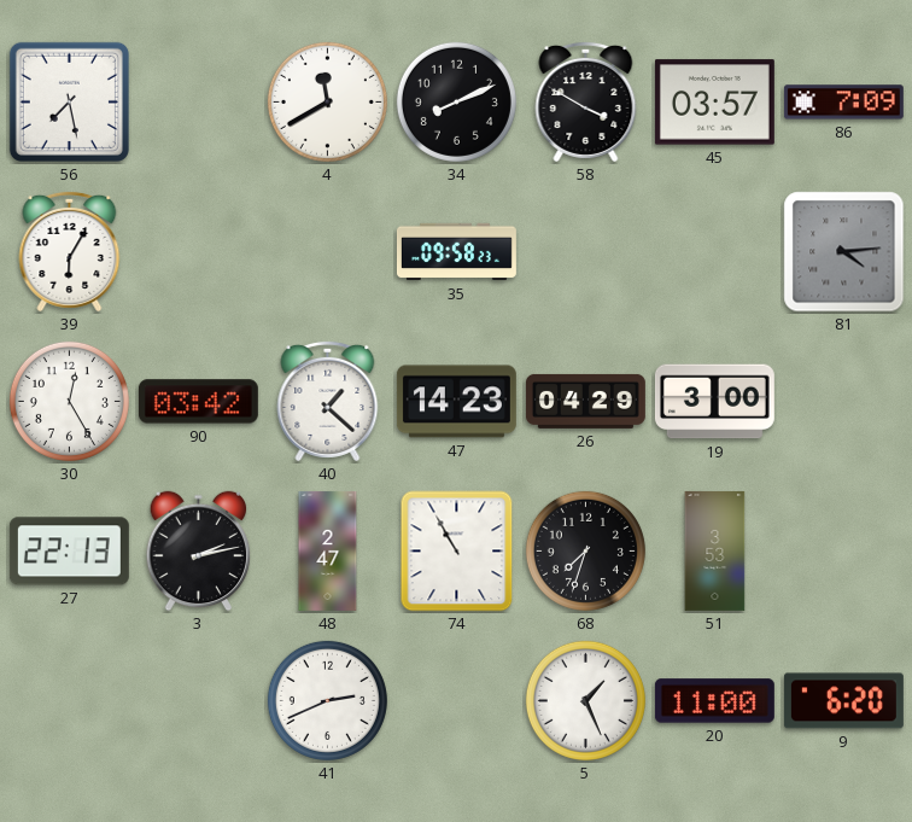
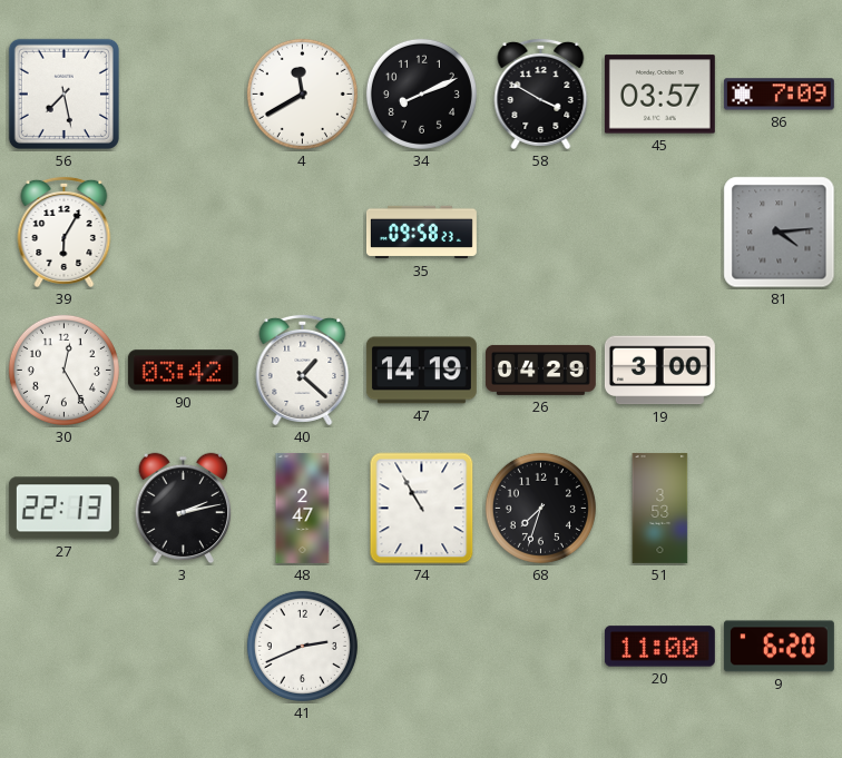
47: 14:23 -> 14:19 (421, 371)
5: 1:26 -> none (585, 700)
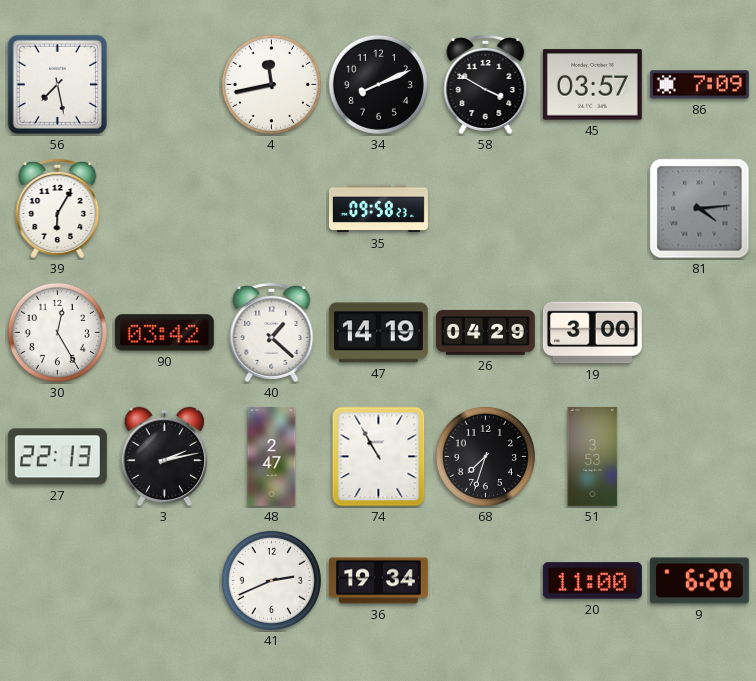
4: 11:40 -> 11:43 (271, 84)
36: none -> 19:34 (378, 581)
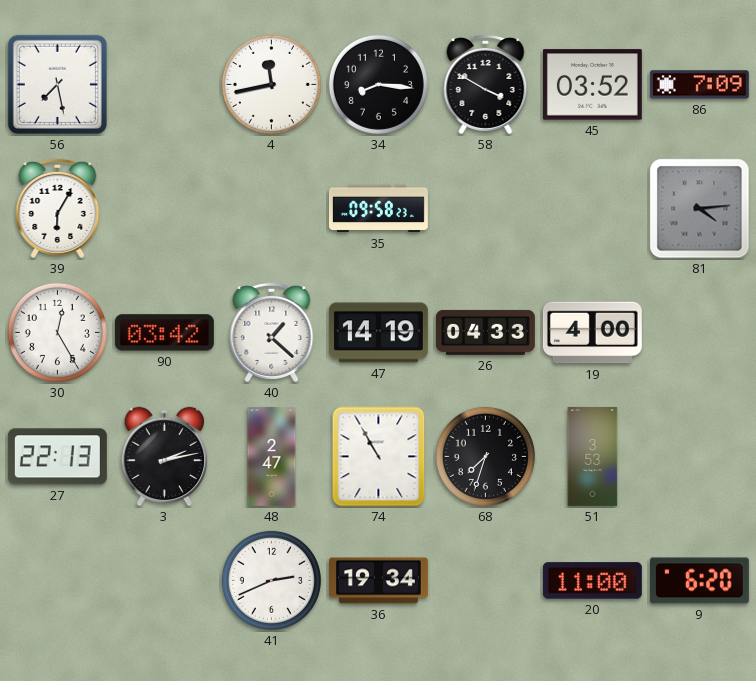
34: 8:11 -> 8:16 (378, 84)
45: 03:57 -> 03:52 (592, 85)
26: 04:29 -> 04:33 (485, 332)
19: 3:00 -> 4:00 (592, 333)
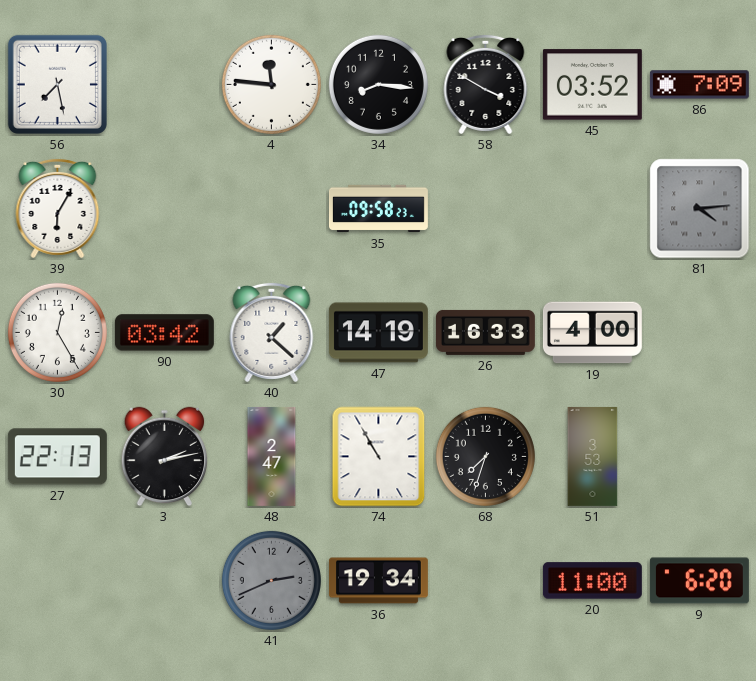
4: 11:43 -> 11:46 (271, 84)
26: 04:33 -> 16:33 (485, 332)
41 dial: white -> grey (271, 580)
